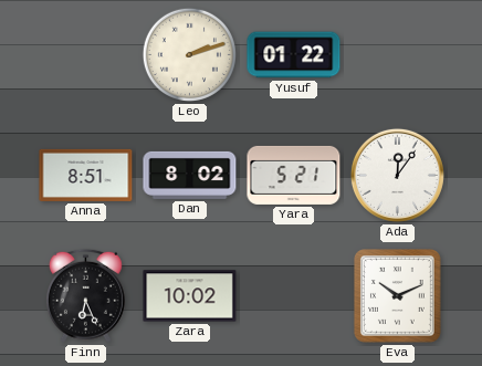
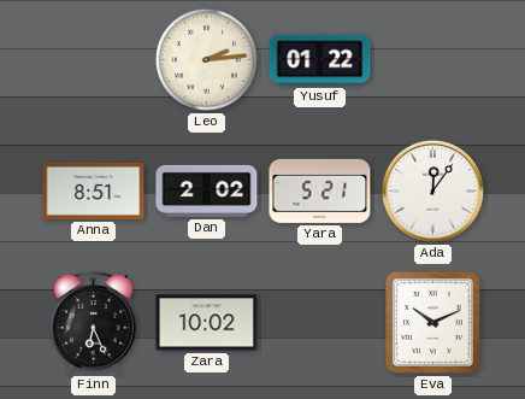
Leo: 2:12 -> 2:14 (206, 59)
Dan: 8:02 -> 2:02 (207, 190)
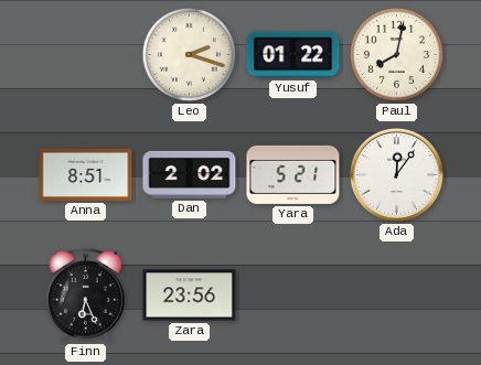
Leo: 2:14 -> 2:18 (189, 54)
Paul: none -> 8:02 (396, 54)
Zara: 10:02 -> 23:56 (190, 296)
Eva: 10:11 -> none (433, 323)
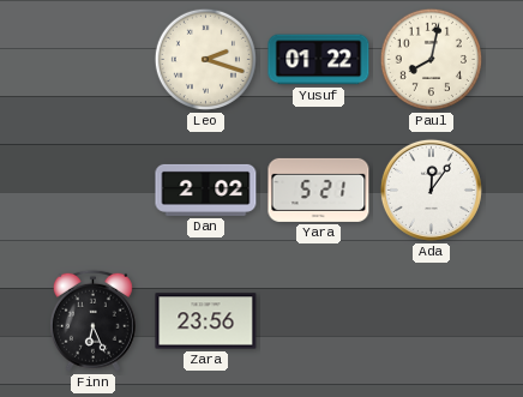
Anna: 8:51 -> none (86, 174)
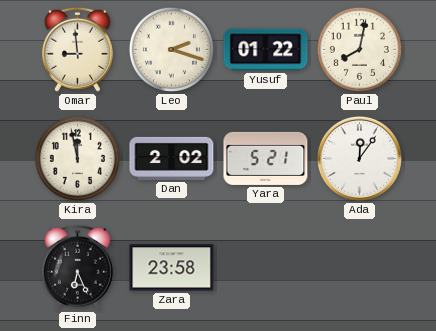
Omar: none -> 8:59 (77, 49)
Kira: none -> 11:58 (77, 158)
Zara: 23:56 -> 23:58 (172, 268)
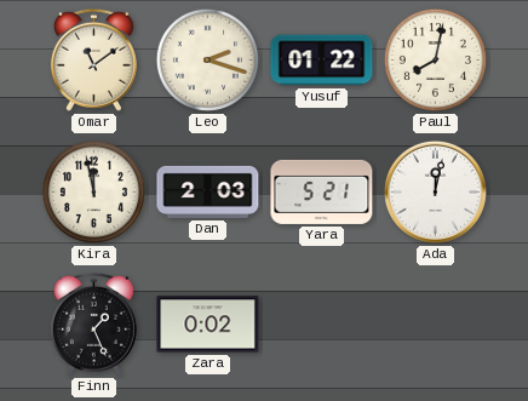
Omar: 8:59 -> 11:09 (93, 59)
Dan: 2:02 -> 2:03 (208, 191)
Ada: 12:06 -> 12:02 (435, 191)
Finn: 6:26 -> 1:26 (93, 323)
Zara: 23:58 -> 0:02 (208, 325)
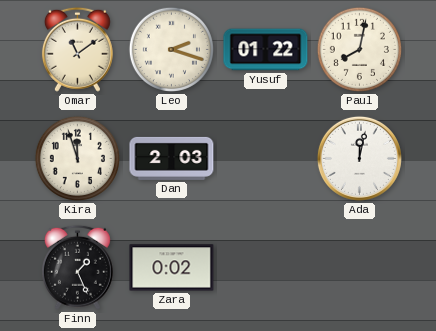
Kira: 11:58 -> 11:57 (77, 158)
Yara: 5:21 -> none (322, 191)
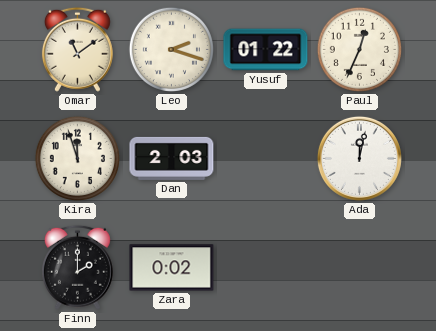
Paul: 8:02 -> 12:34 (359, 49)
Finn: 1:26 -> 2:00 (77, 267)
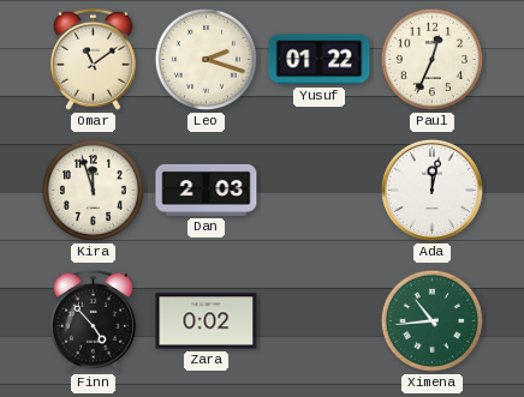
Finn: 2:00 -> 4:53 (93, 320)
Ximena: none -> 10:44 (431, 320)
